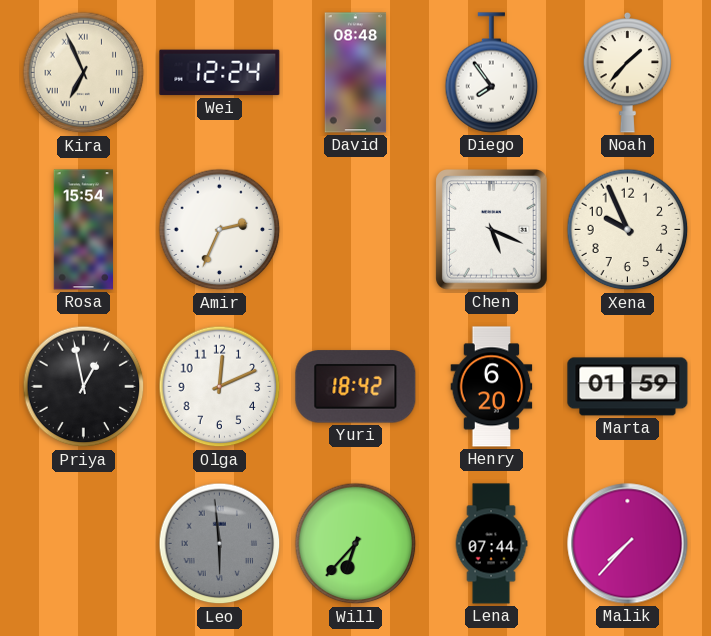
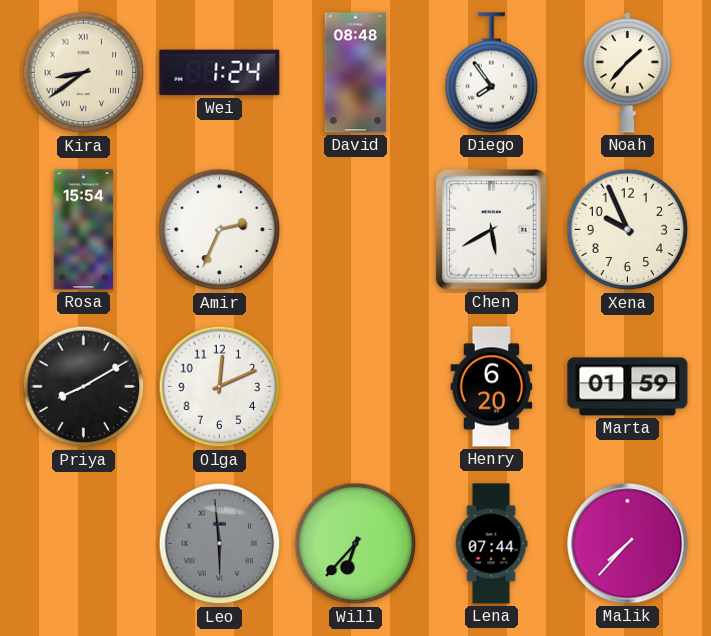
Kira: 6:56 -> 8:39 (84, 73)
Wei: 12:24 -> 1:24 (220, 73)
Chen: 5:19 -> 5:40 (492, 230)
Priya: 12:58 -> 8:10 (84, 387)
Yuri: 18:42 -> none (356, 387)
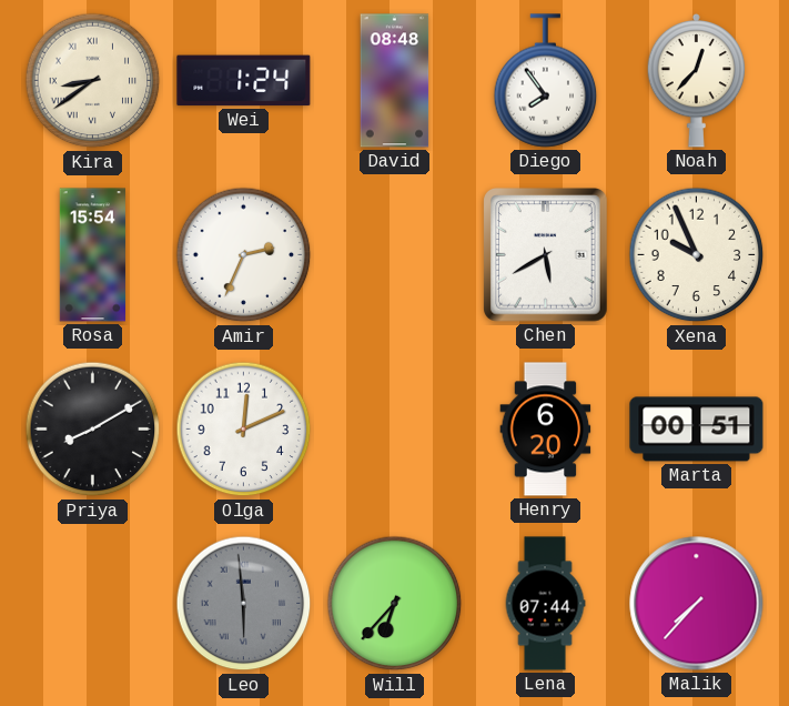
Noah: 1:37 -> 12:37 (697, 80)
Marta: 01:59 -> 00:51 (697, 430)
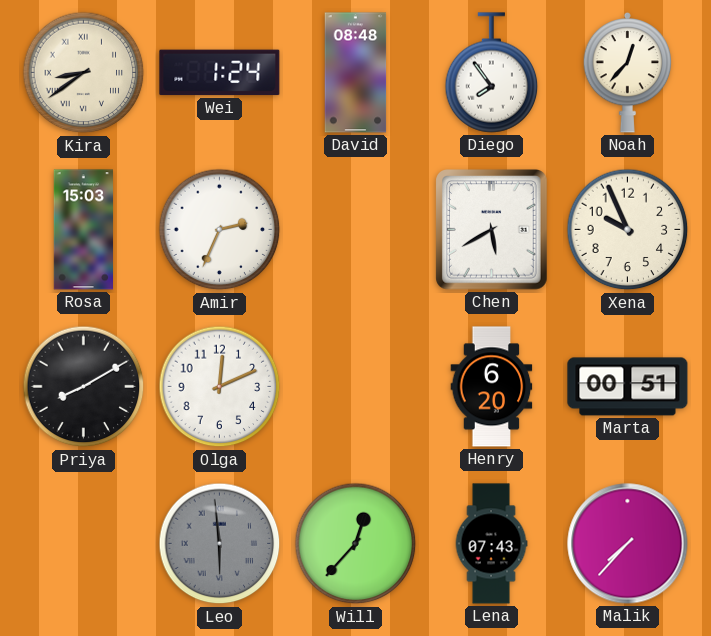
Rosa: 15:54 -> 15:03 (84, 230)
Will: 6:37 -> 12:37 (356, 544)
Lena: 07:44 -> 07:43 (491, 544)
